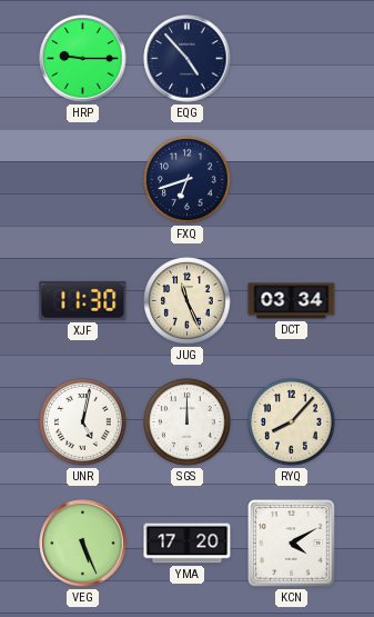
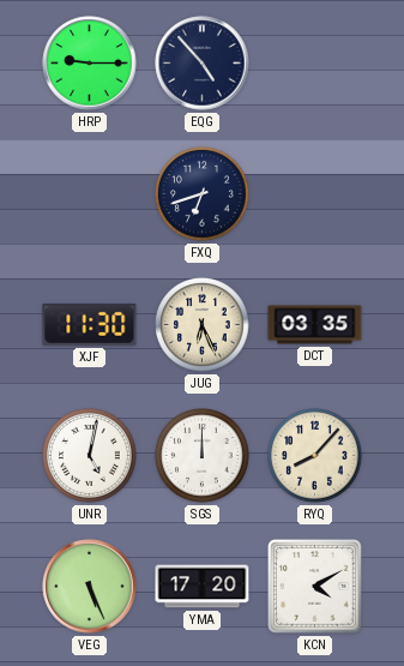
JUG: 11:26 -> 6:26 (203, 325)
DCT: 03:34 -> 03:35 (315, 325)
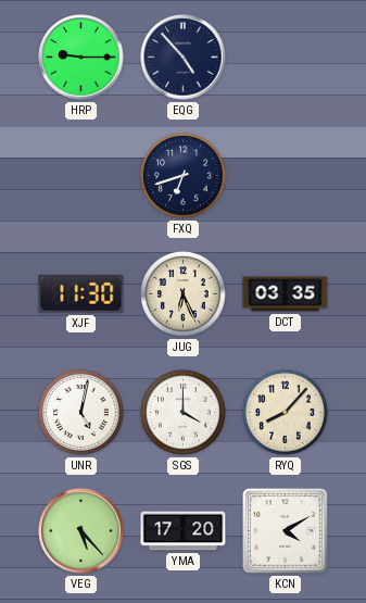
SGS: 12:00 -> 4:00 (184, 413)
VEG: 5:26 -> 5:23 (81, 531)
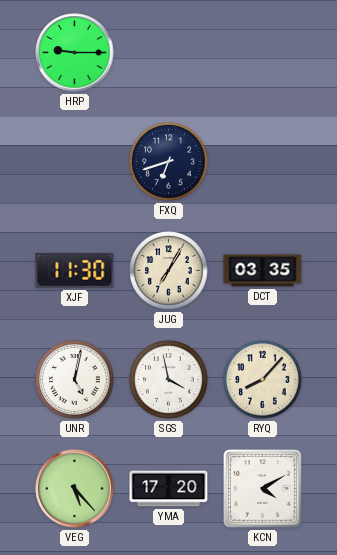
EQG: 4:53 -> none (184, 58)
JUG: 6:26 -> 7:05 (169, 271)
SGS: 4:00 -> 3:58 (169, 380)
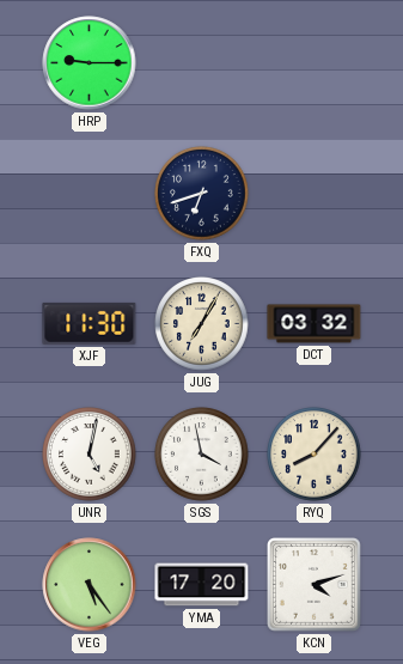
DCT: 03:35 -> 03:32 (315, 324)
VEG: 5:23 -> 5:24 (90, 585)
KCN: 4:10 -> 4:12 (315, 585)
